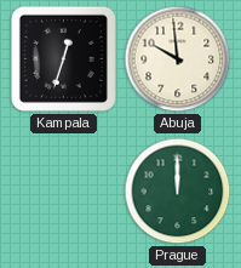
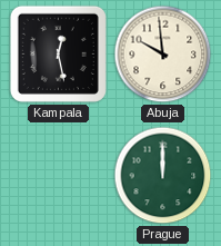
Kampala: 12:33 -> 12:28 (58, 53)
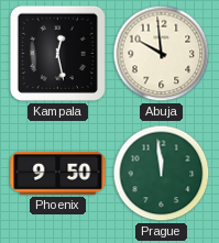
Phoenix: none -> 9:50 (58, 173)
Prague: 12:00 -> 11:59 (162, 174)
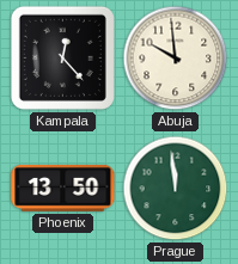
Kampala: 12:28 -> 12:23 (62, 57)
Phoenix: 9:50 -> 13:50 (63, 188)
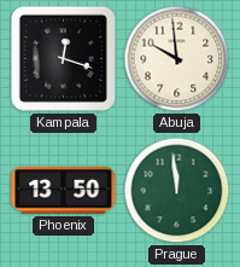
Kampala: 12:23 -> 12:18 (63, 58)
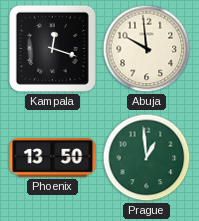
Prague: 11:59 -> 12:59 (147, 158)
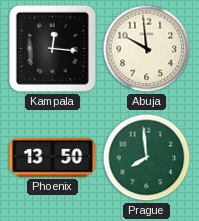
Kampala: 12:18 -> 12:16 (52, 48)
Prague: 12:59 -> 7:59 (147, 158)
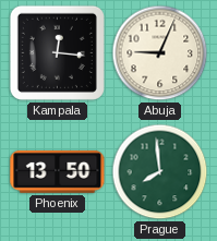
Abuja: 9:59 -> 9:04 (160, 53)
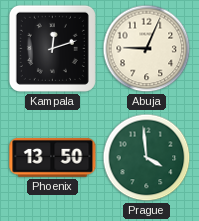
Kampala: 12:16 -> 12:12 (52, 48)
Prague: 7:59 -> 3:59 (147, 158)
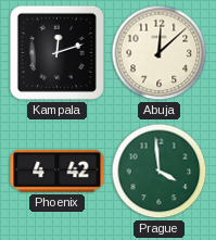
Abuja: 9:04 -> 12:08 (160, 53)
Phoenix: 13:50 -> 4:42 (58, 170)
